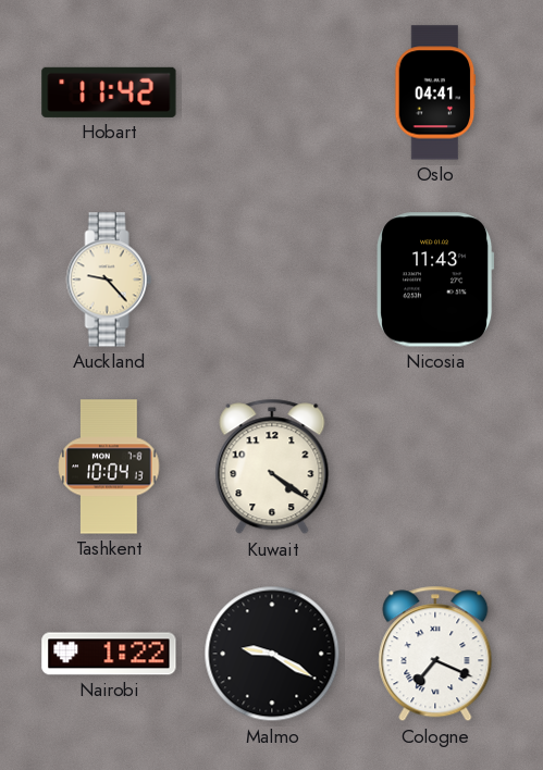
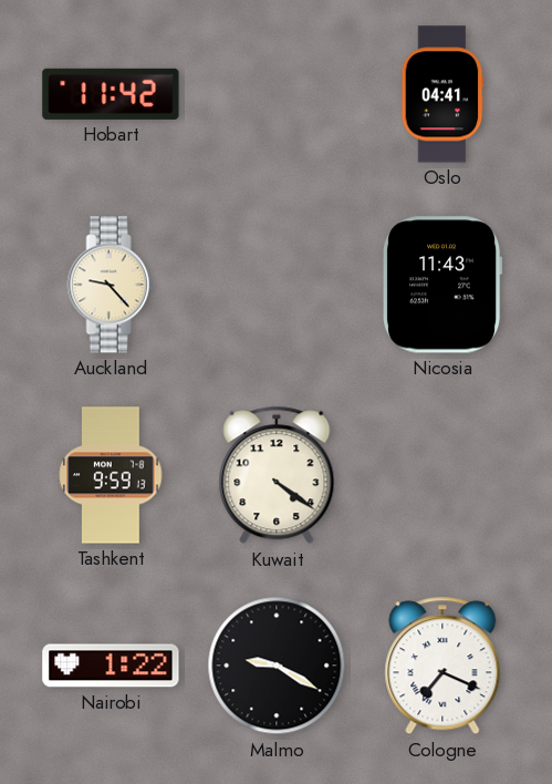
Tashkent: 10:04 -> 9:59 (111, 475)
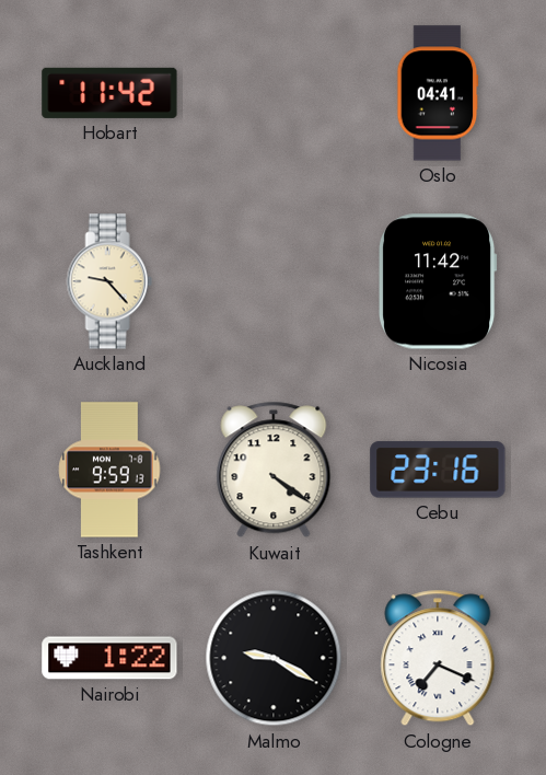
Nicosia: 11:43 -> 11:42 (438, 281)
Cebu: none -> 23:16 (438, 470)
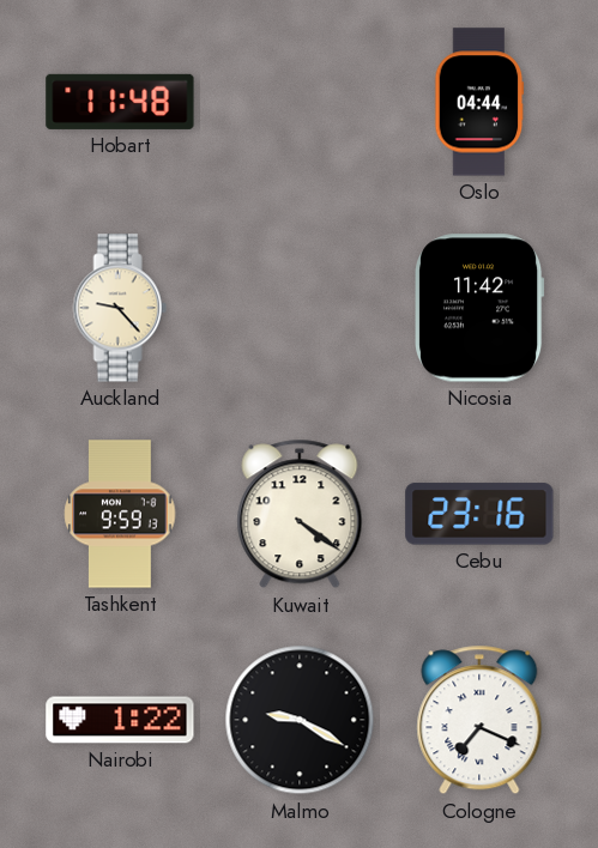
Hobart: 11:42 -> 11:48 (120, 102)
Oslo: 04:41 -> 04:44 (479, 102)
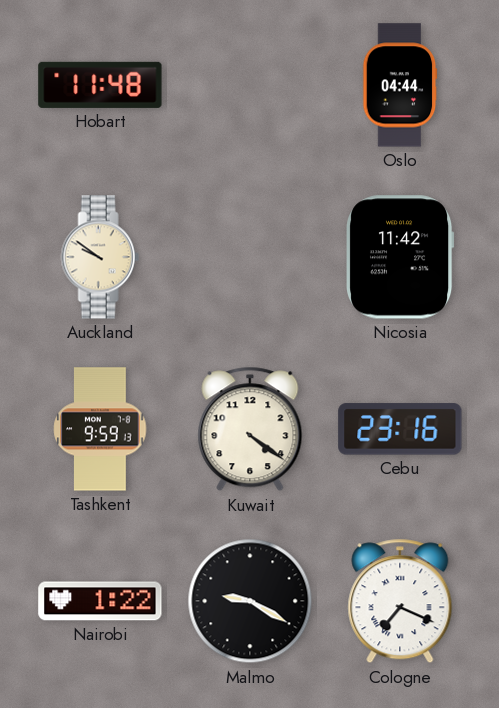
Auckland: 9:23 -> 9:51 (100, 257)
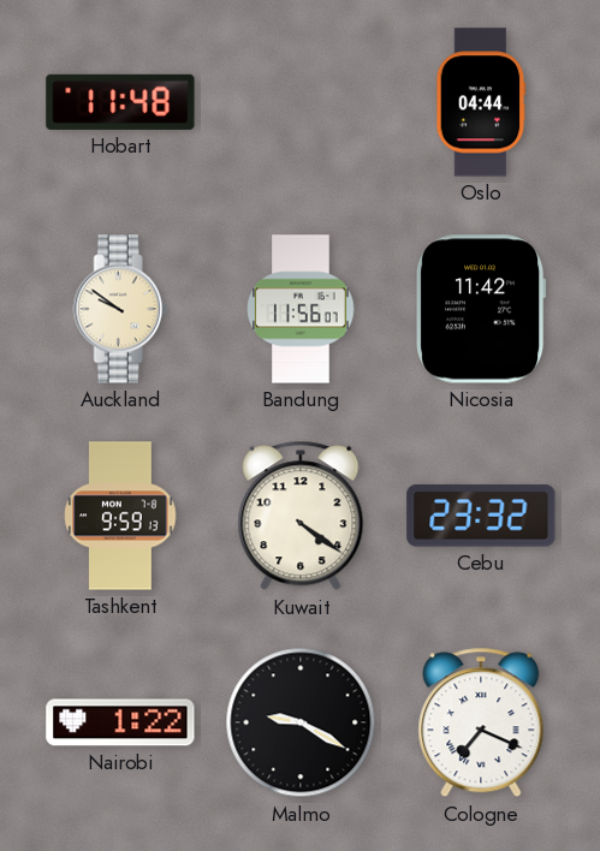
Bandung: none -> 11:56 (301, 309)
Cebu: 23:16 -> 23:32 (481, 516)
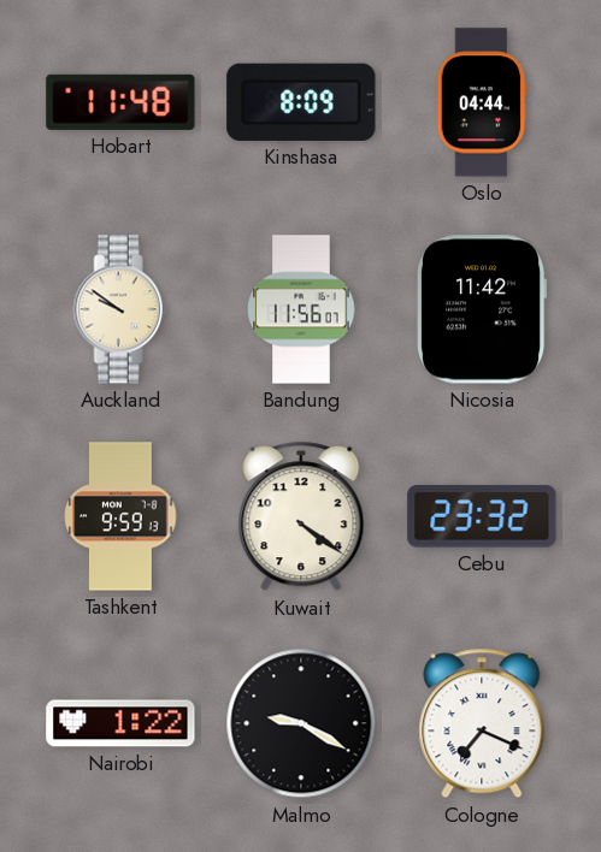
Kinshasa: none -> 8:09 (301, 102)
